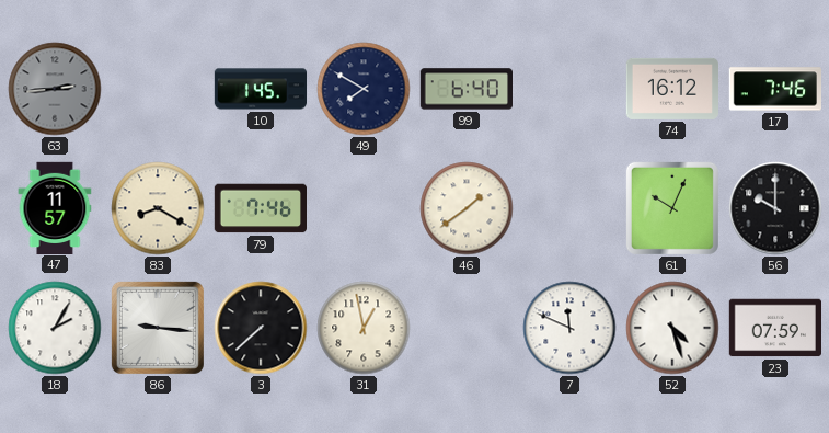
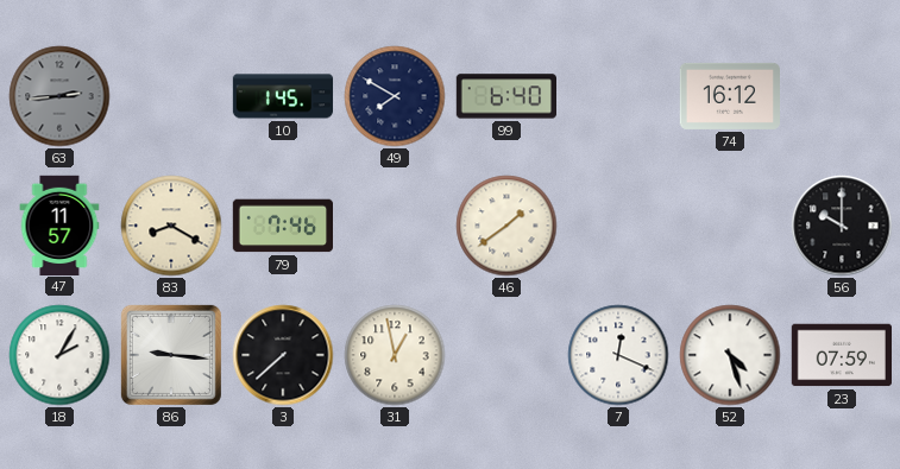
17: 7:46 -> none (774, 89)
61: 10:04 -> none (672, 208)
7: 11:49 -> 12:19 (618, 355)
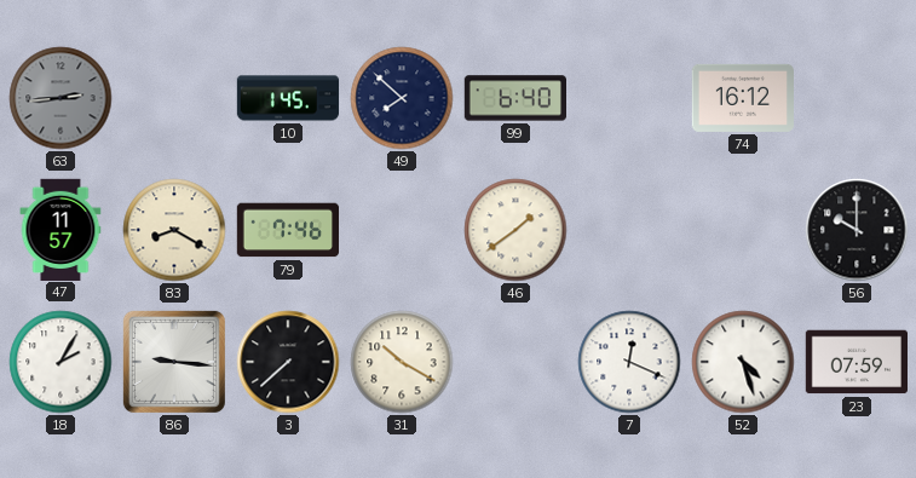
49: 7:50 -> 7:52 (402, 98)
31: 12:58 -> 10:20 (402, 362)
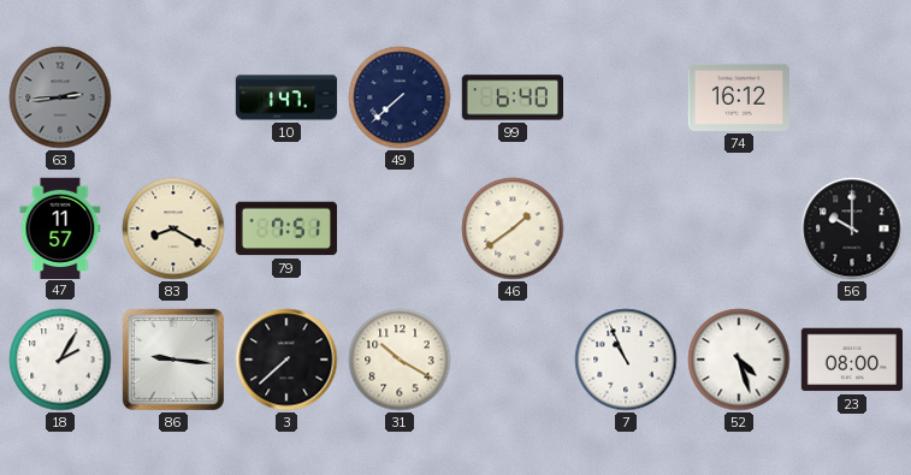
10: 1:45 -> 1:47 (286, 97)
49: 7:52 -> 7:38 (400, 97)
79: 7:46 -> 7:51 (285, 228)
7: 12:19 -> 10:56 (626, 360)
23: 07:59 -> 08:00 (851, 360)
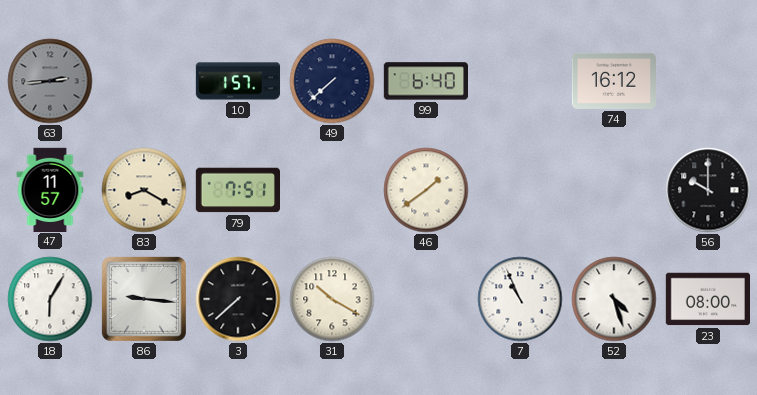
10: 1:47 -> 1:57 (238, 81)
18: 2:05 -> 6:05 (50, 299)
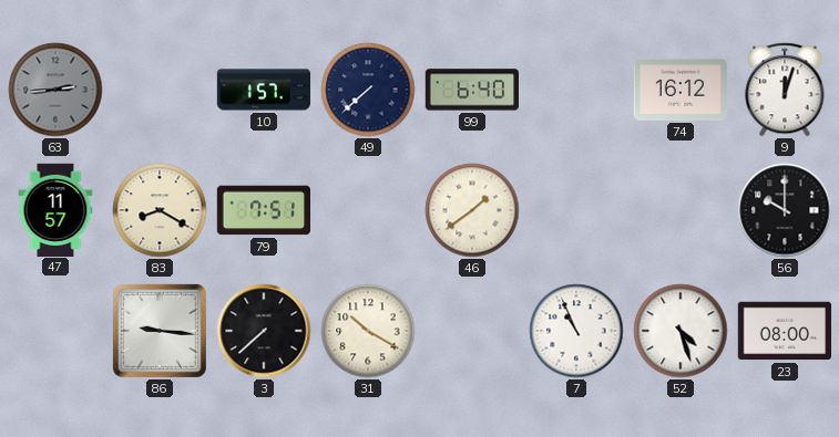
9: none -> 12:03 (785, 90)
18: 6:05 -> none (50, 299)
